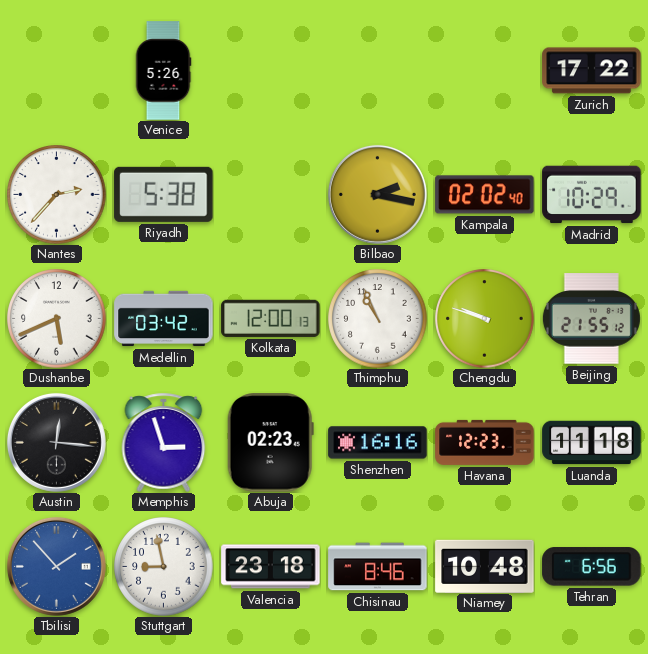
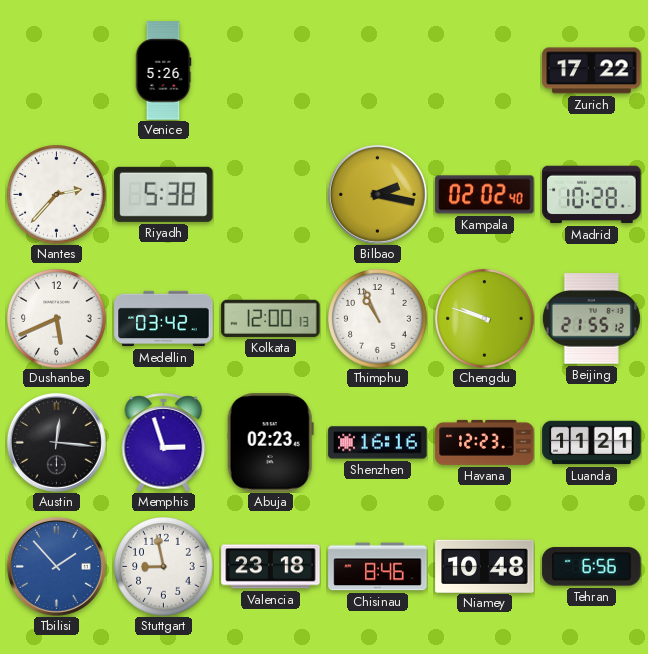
Madrid: 10:29 -> 10:28 (592, 195)
Luanda: 11:18 -> 11:21 (592, 443)
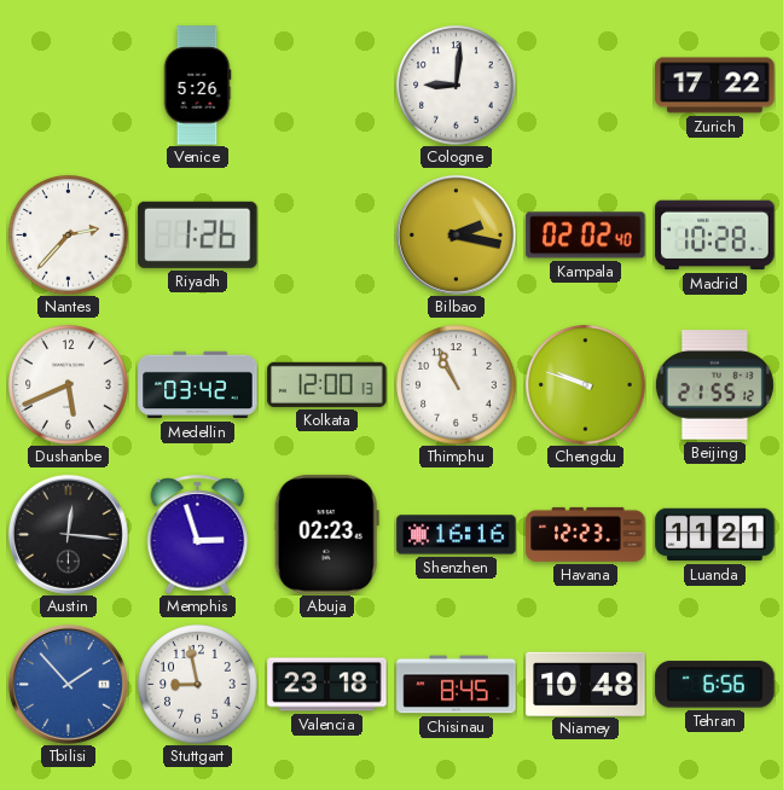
Cologne: none -> 9:01 (457, 86)
Riyadh: 5:38 -> 1:26 (198, 234)
Chisinau: 8:46 -> 8:45 (457, 685)
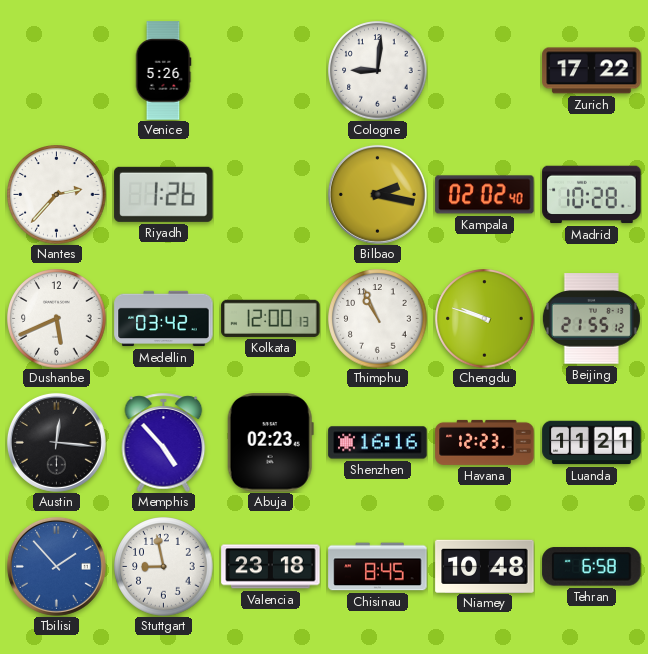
Memphis: 2:57 -> 4:53 (164, 442)
Tehran: 6:56 -> 6:58 (592, 567)
